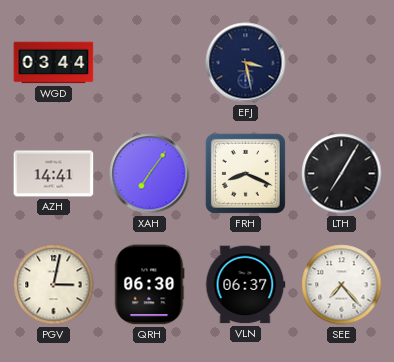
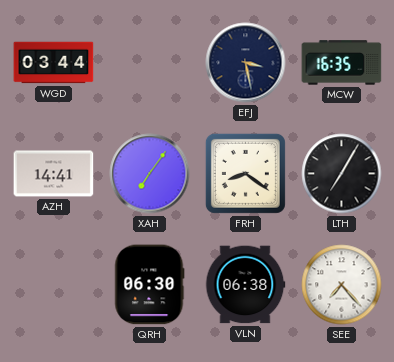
MCW: none -> 16:35 (342, 63)
FRH: 8:19 -> 8:21 (245, 173)
PGV: 3:02 -> none (54, 285)
VLN: 06:37 -> 06:38 (245, 285)
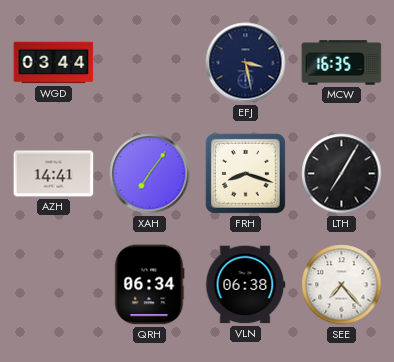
FRH: 8:21 -> 8:18 (245, 173)
QRH: 06:30 -> 06:34 (150, 285)
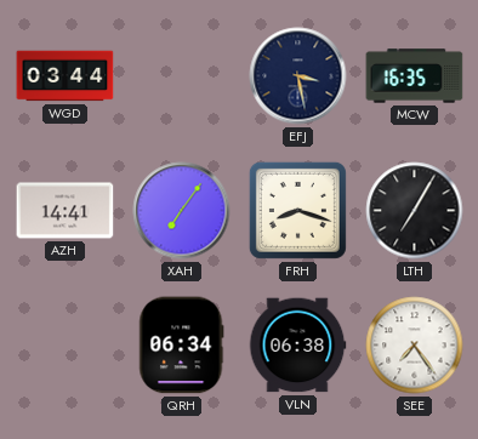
SEE: 7:23 -> 7:24 (415, 346)
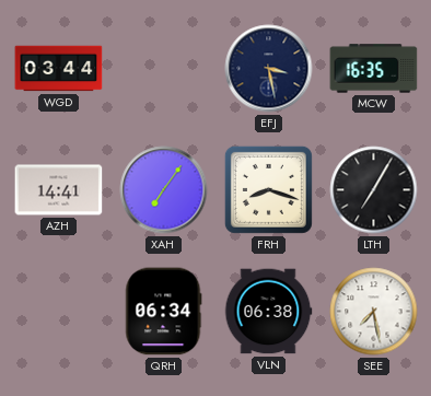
SEE: 7:24 -> 7:28 (374, 312)
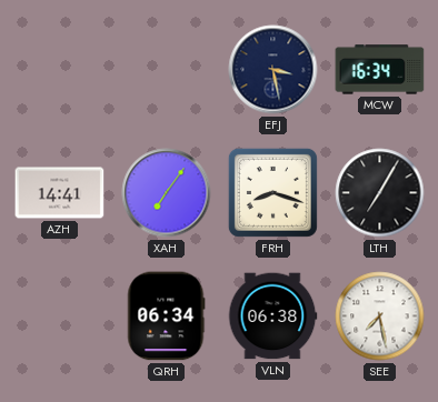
WGD: 03:44 -> none (59, 69)
MCW: 16:35 -> 16:34 (380, 70)
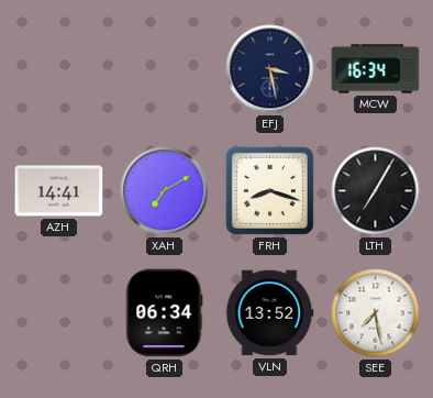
XAH: 7:06 -> 7:10 (165, 191)
VLN: 06:38 -> 13:52 (269, 313)
